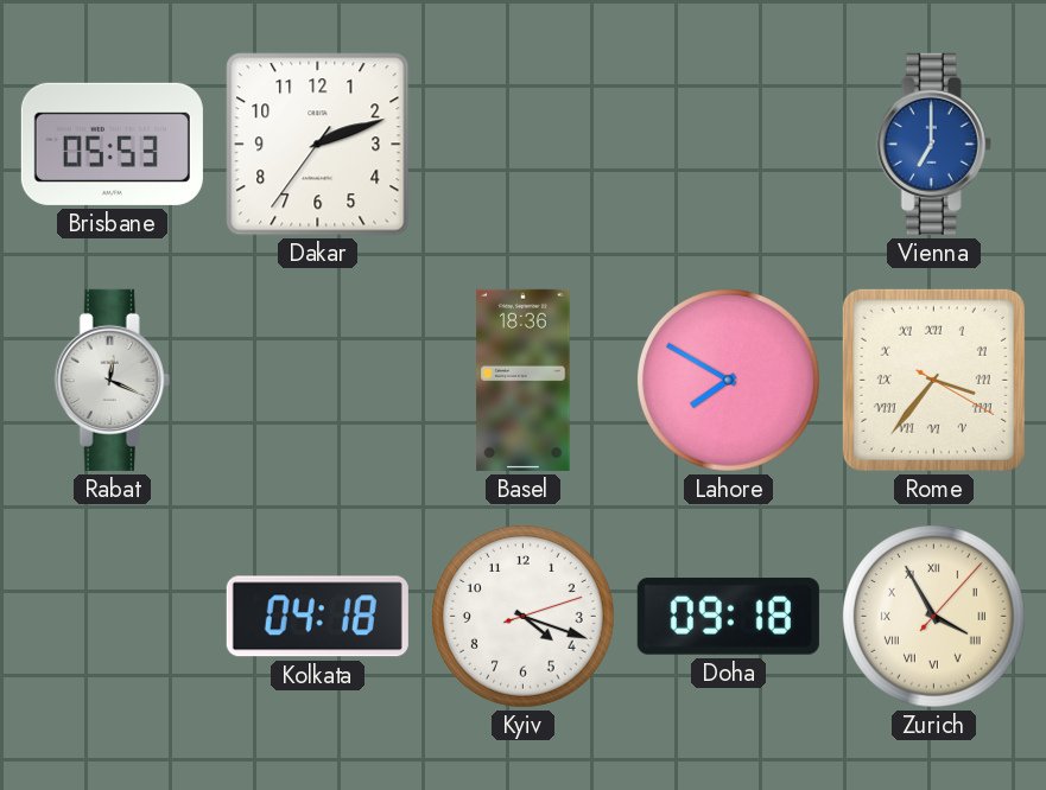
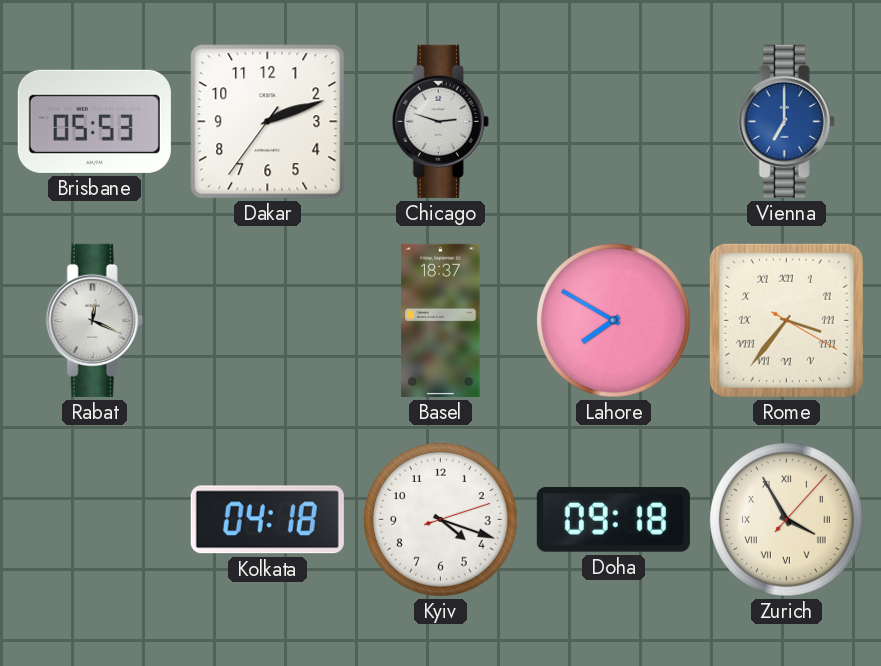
Chicago: none -> 2:48 (440, 121)
Basel: 18:36 -> 18:37 (441, 320)
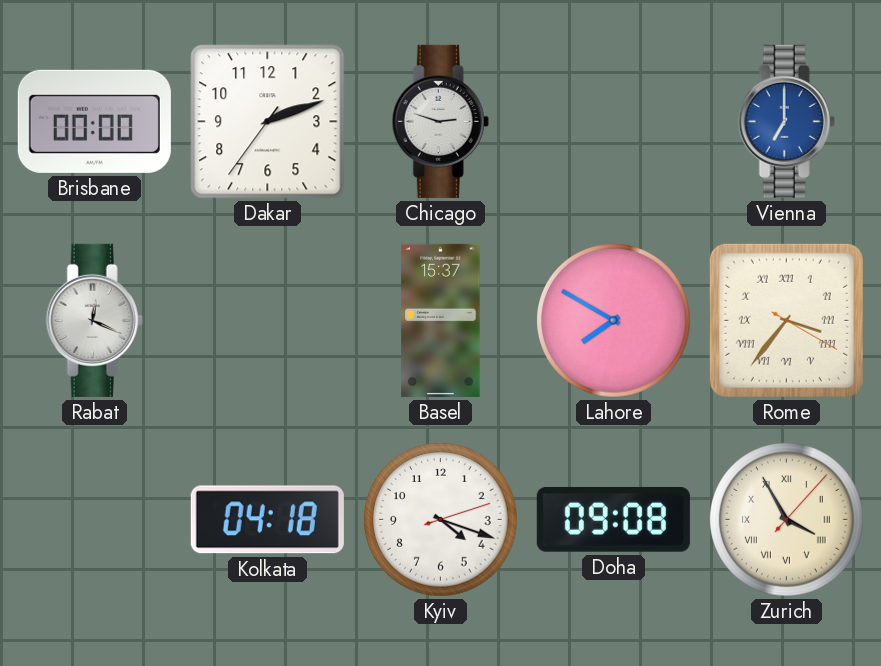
Brisbane: 05:53 -> 00:00 (94, 121)
Basel: 18:37 -> 15:37 (441, 320)
Doha: 09:18 -> 09:08 (613, 519)
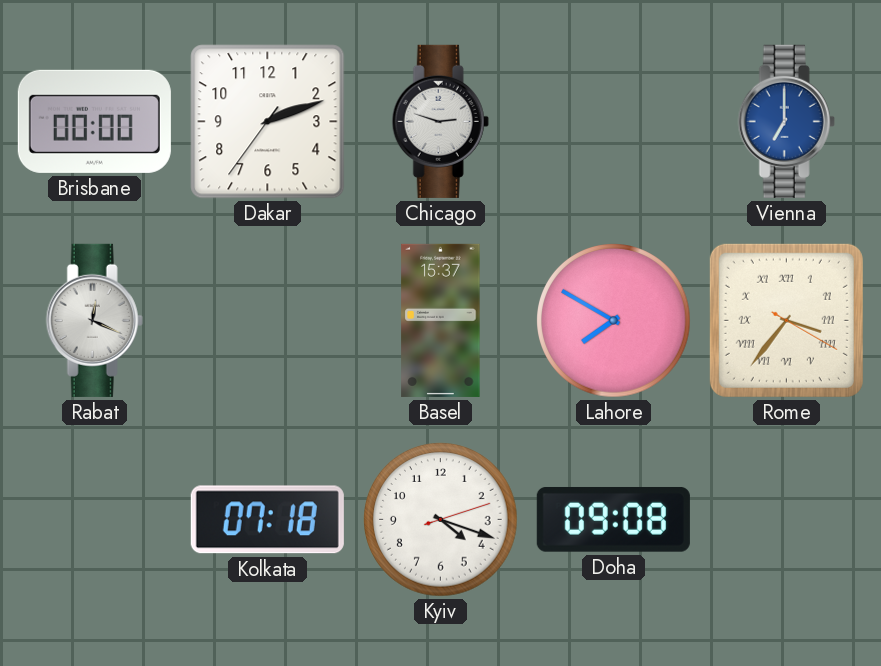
Kolkata: 04:18 -> 07:18 (267, 520)
Zurich: 3:55 -> none (787, 520)
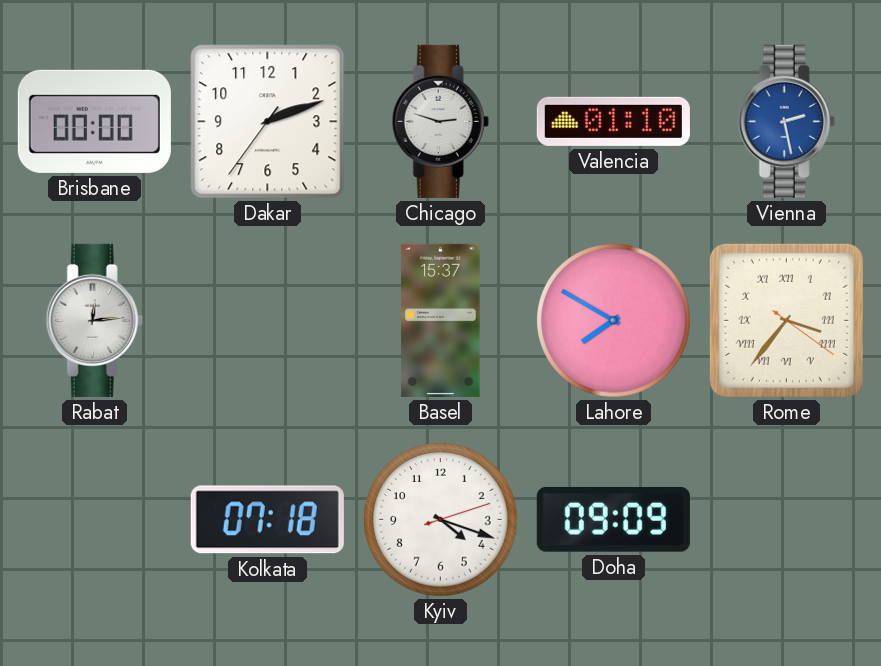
Valencia: none -> 01:10 (613, 121)
Vienna: 7:00 -> 2:28 (786, 121)
Rabat: 12:19 -> 12:14 (94, 320)
Rome: 3:36:20 -> 3:36:21 (786, 320)
Doha: 09:08 -> 09:09 (613, 519)
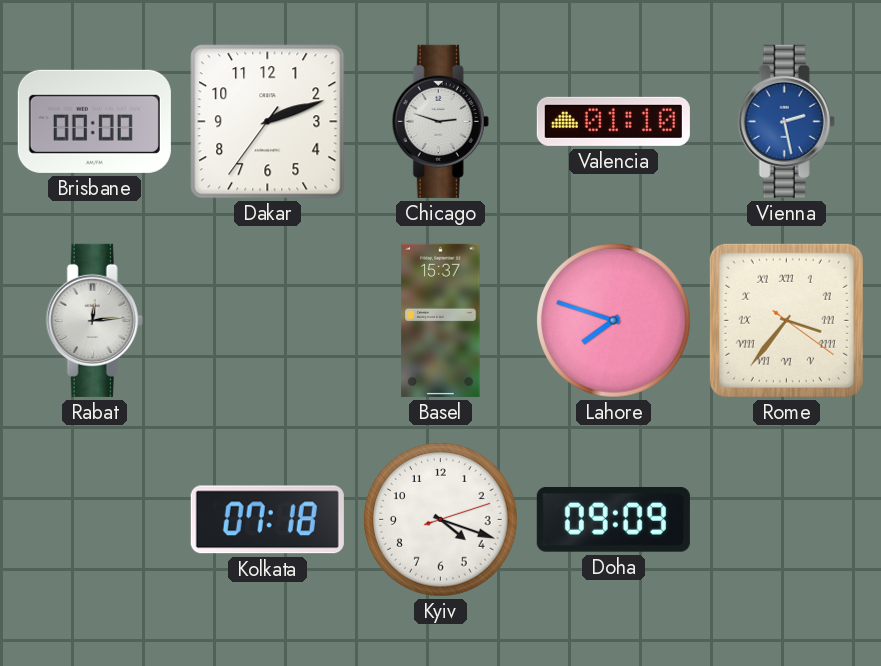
Lahore: 7:50 -> 7:48 (614, 321)
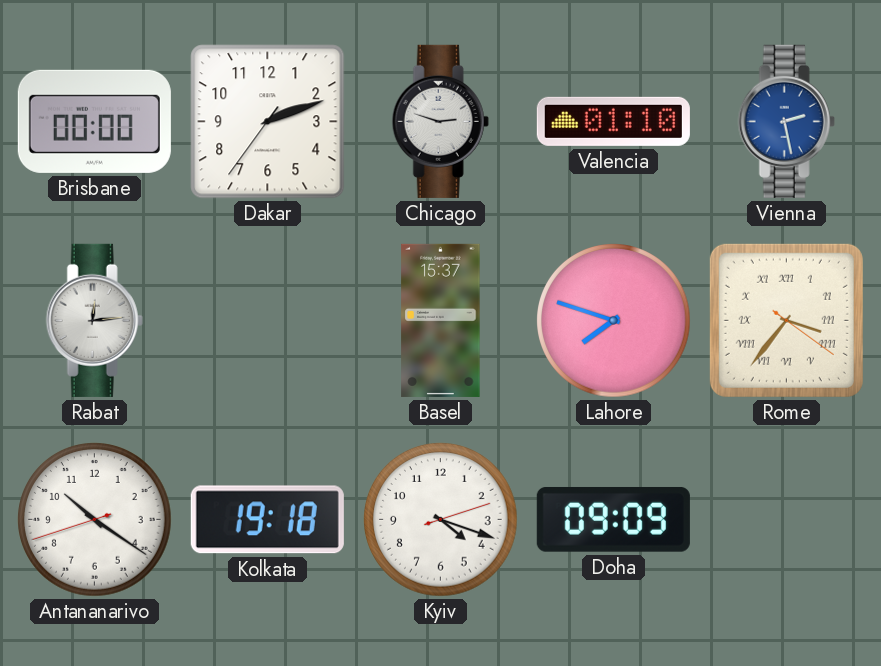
Antananarivo: none -> 10:20 (95, 520)
Kolkata: 07:18 -> 19:18 (267, 520)
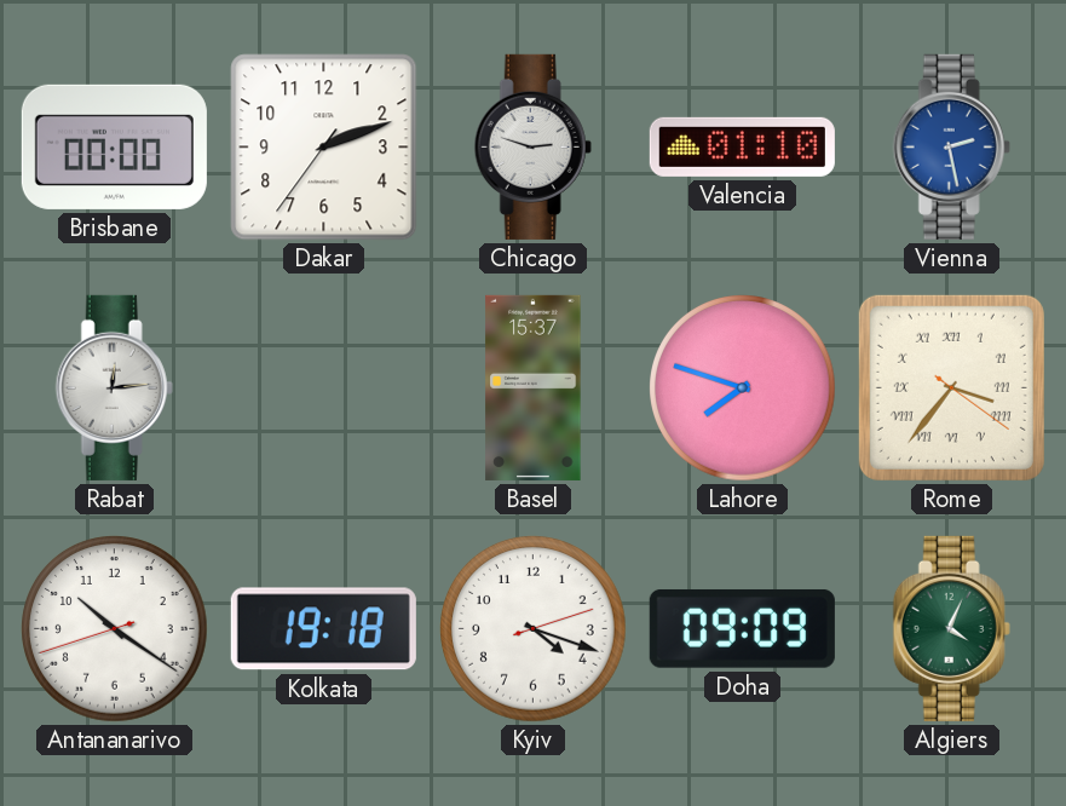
Algiers: none -> 4:04 (951, 628)
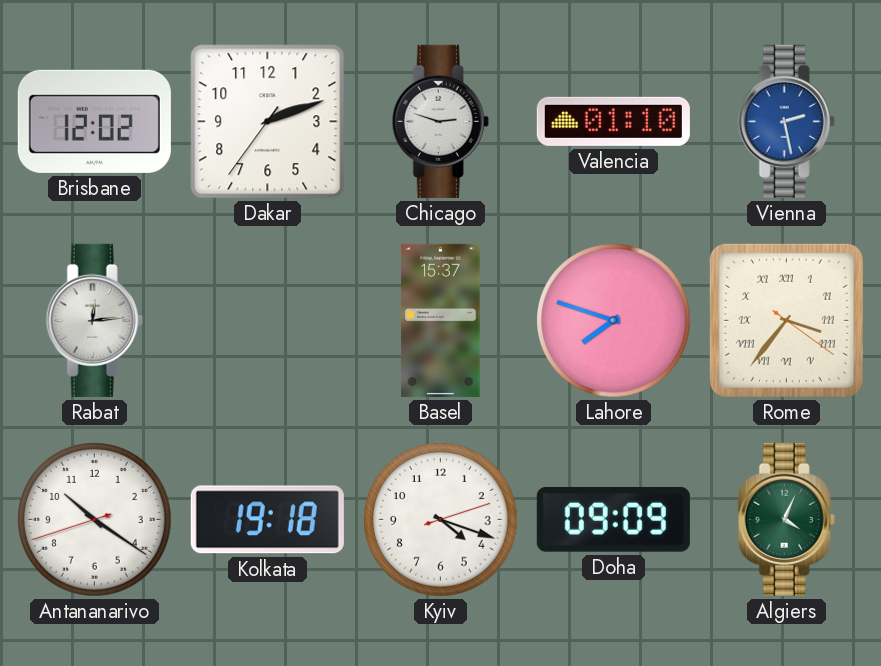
Brisbane: 00:00 -> 12:02 (94, 121)
